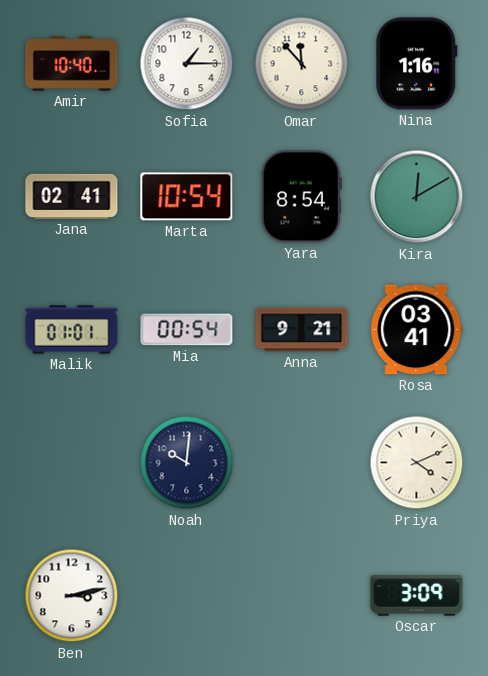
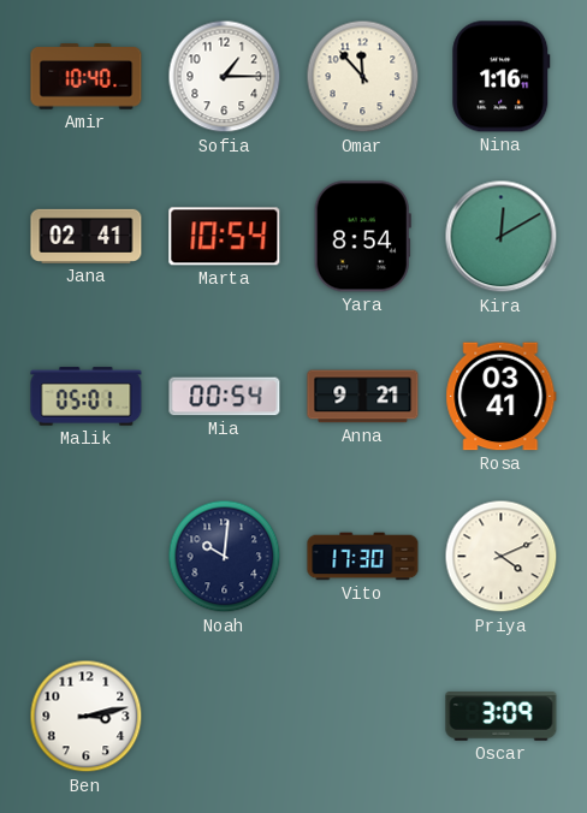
Malik: 01:01 -> 05:01 (87, 397)
Vito: none -> 17:30 (363, 557)
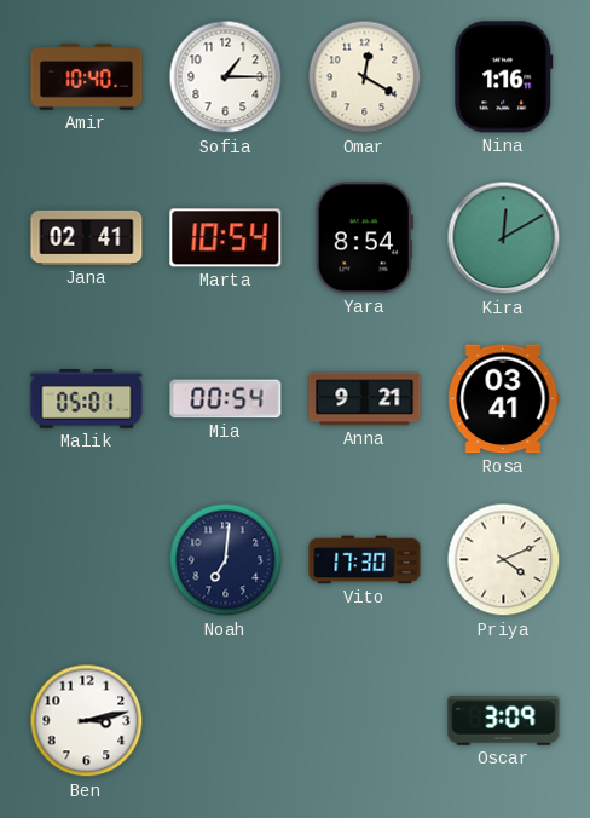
Omar: 11:53 -> 12:20 (365, 77)
Noah: 10:01 -> 7:01 (226, 560)
